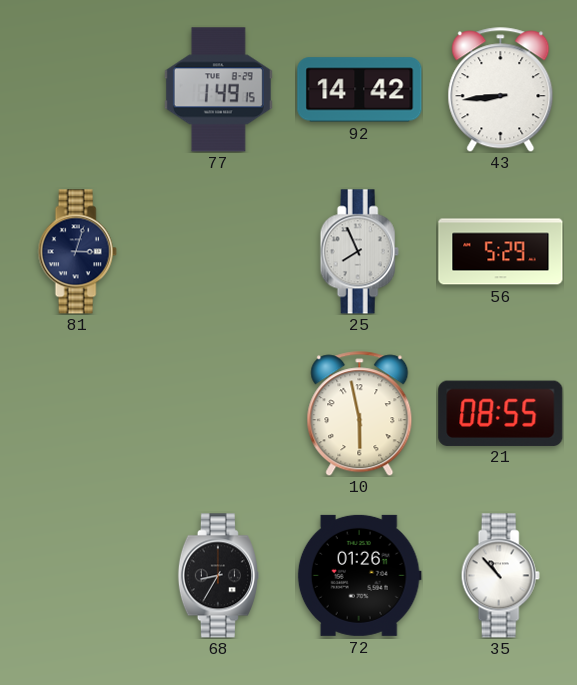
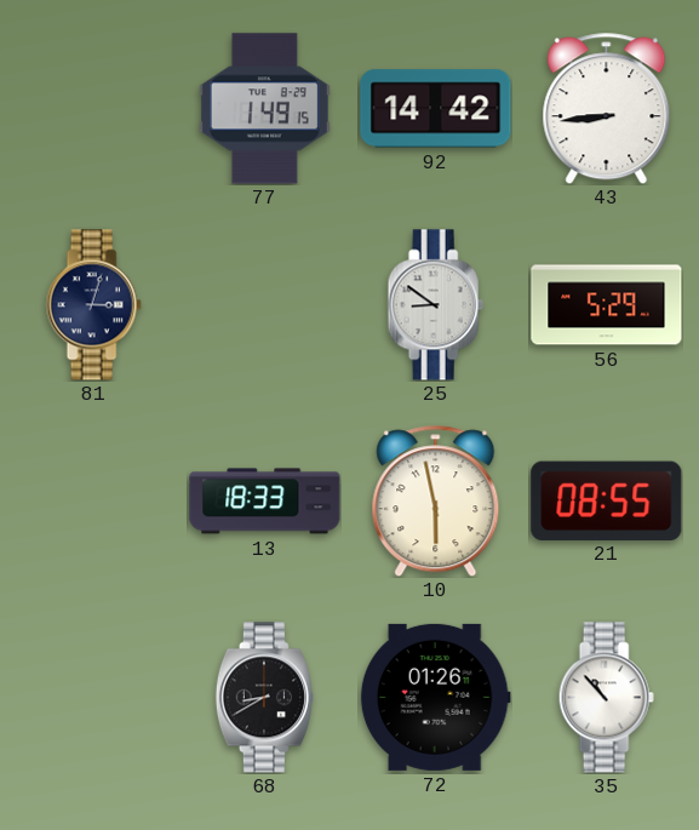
25: 7:56 -> 8:51 (435, 305)
13: none -> 18:33 (265, 502)
68: 8:35 -> 8:40 (264, 698)
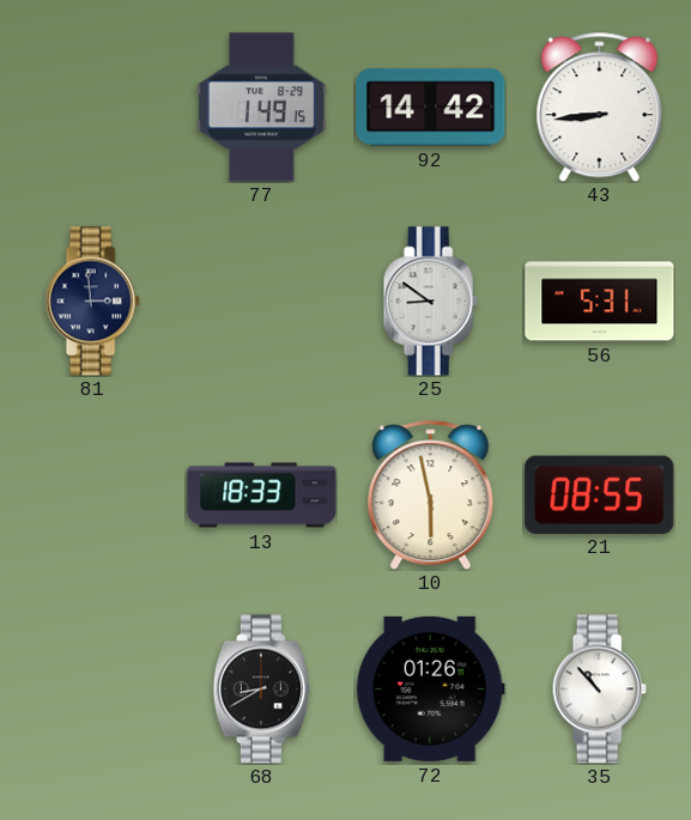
81: 3:03 -> 2:59 (92, 302)
56: 5:29 -> 5:31 (600, 302)
